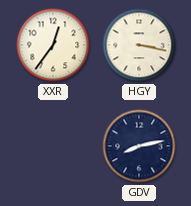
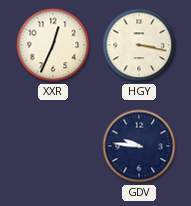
XXR: 12:36 -> 12:34 (53, 45)
GDV: 8:13 -> 9:46 (139, 146)
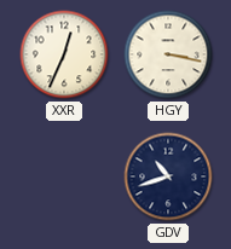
GDV: 9:46 -> 10:42 (168, 176)
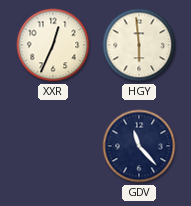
HGY: 3:17 -> 5:59 (139, 45)
GDV: 10:42 -> 11:23 (139, 146)
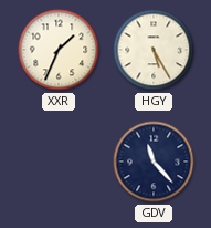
XXR: 12:34 -> 1:34 (59, 50)
HGY: 5:59 -> 5:25 (154, 50)
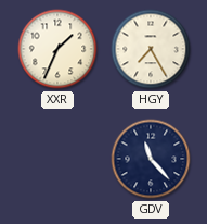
HGY: 5:25 -> 7:25 (151, 49)
